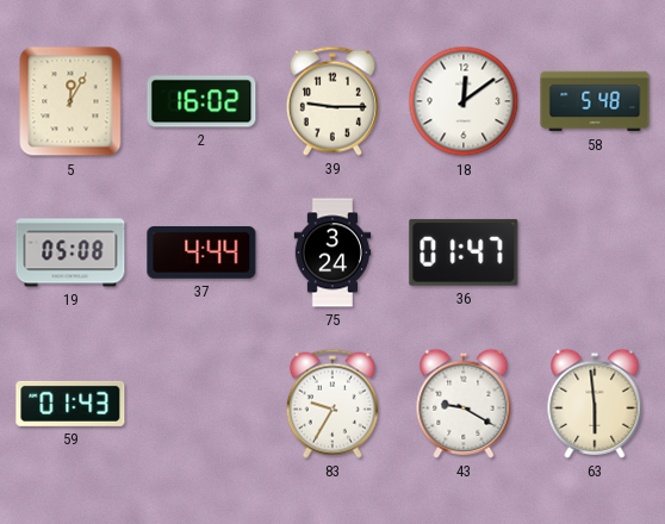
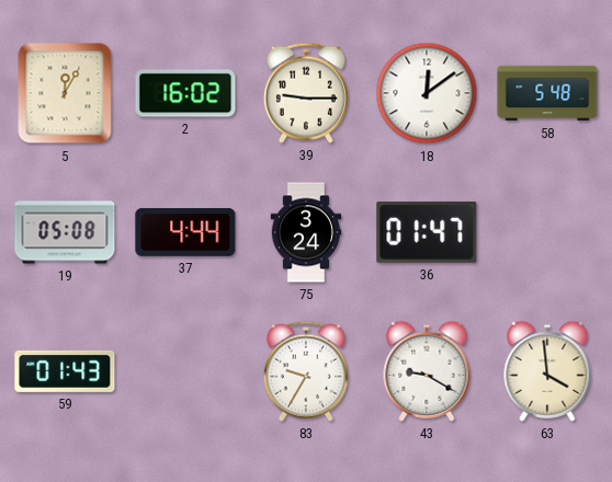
63: 5:59 -> 3:59 (547, 371)
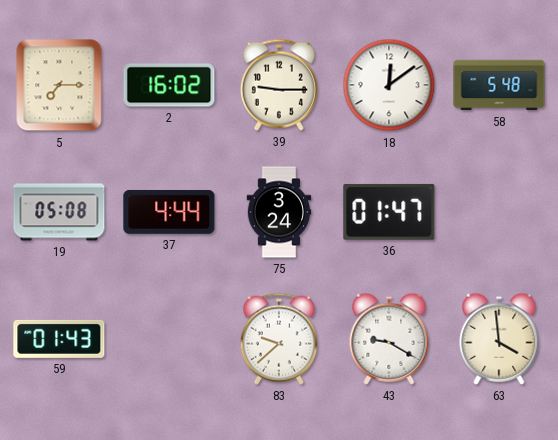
5: 12:05 -> 7:15 (59, 85)
83: 9:35 -> 9:38 (279, 339)
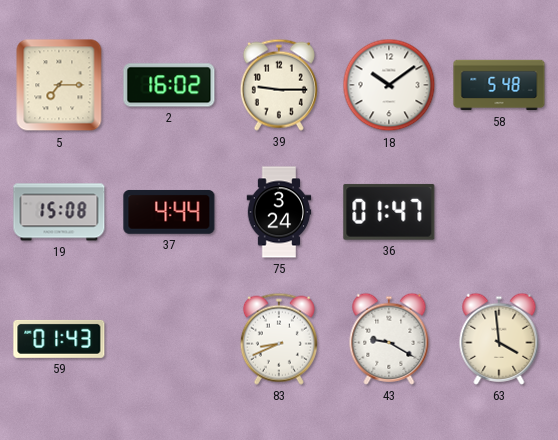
18: 12:09 -> 10:09 (389, 85)
19: 05:08 -> 15:08 (59, 212)
83: 9:38 -> 8:41 (279, 339)
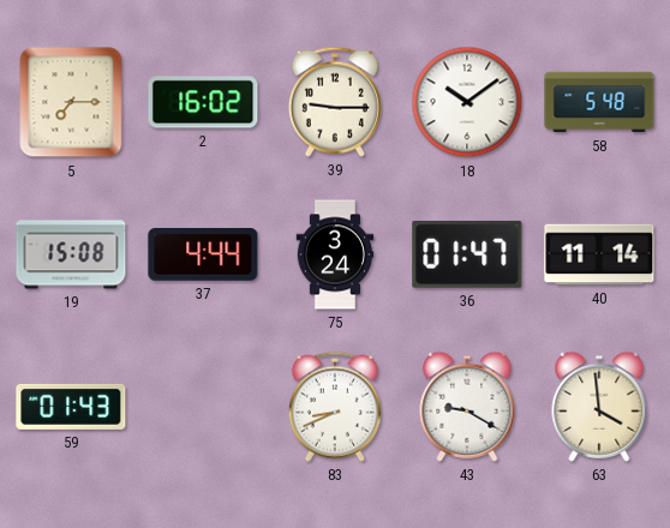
40: none -> 11:14 (599, 254)
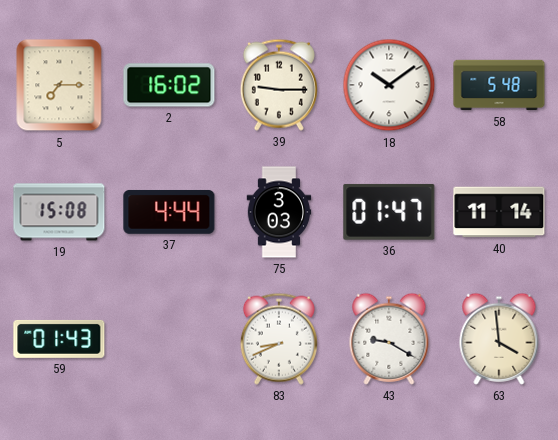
75: 3:24 -> 3:03 (279, 212)
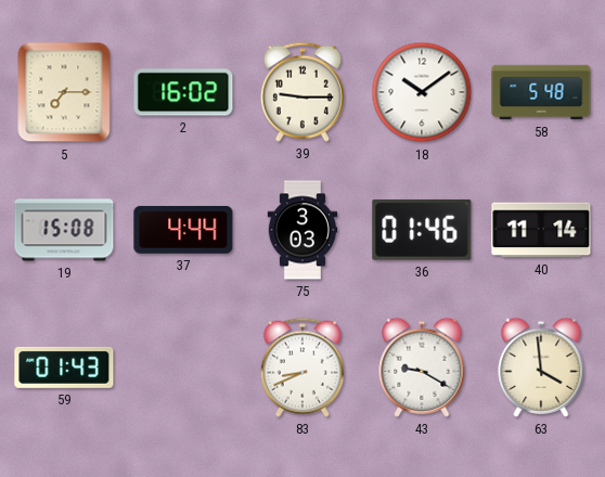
36: 01:47 -> 01:46 (422, 230)
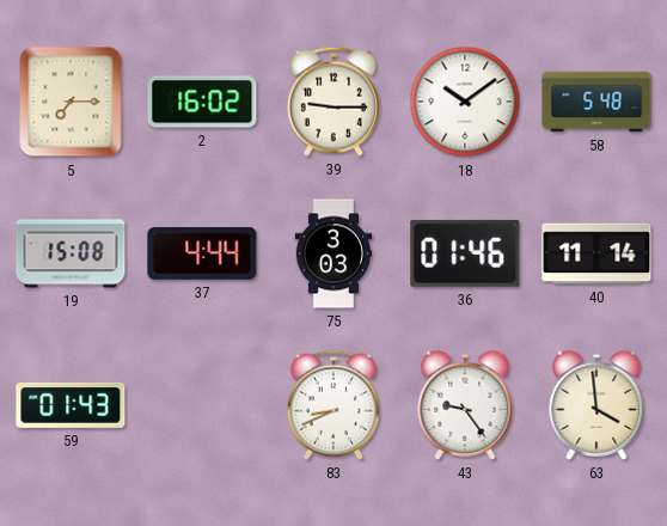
43: 9:20 -> 9:24 (465, 405)
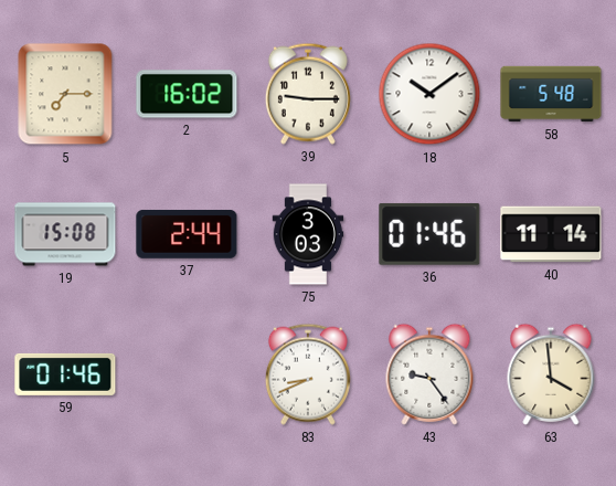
37: 4:44 -> 2:44 (187, 234)
59: 01:43 -> 01:46 (65, 374)
